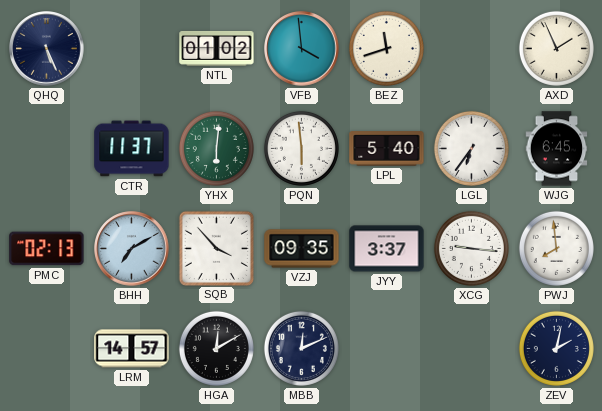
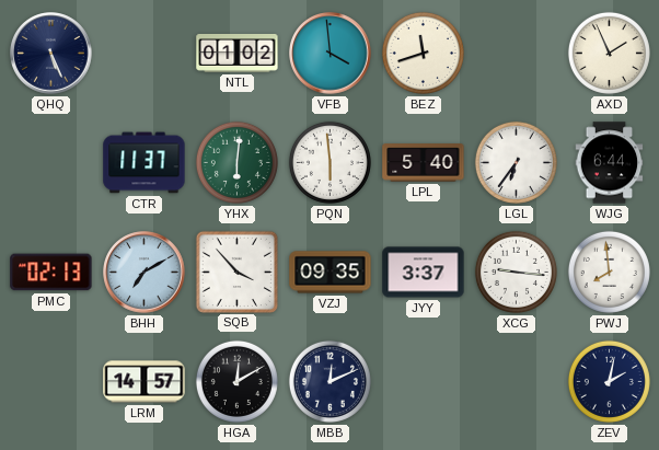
WJG: 6:45 -> 6:44 (610, 163)
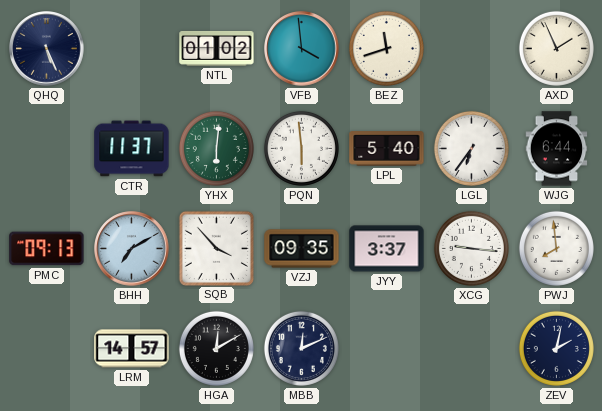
PMC: 02:13 -> 09:13 (47, 249)
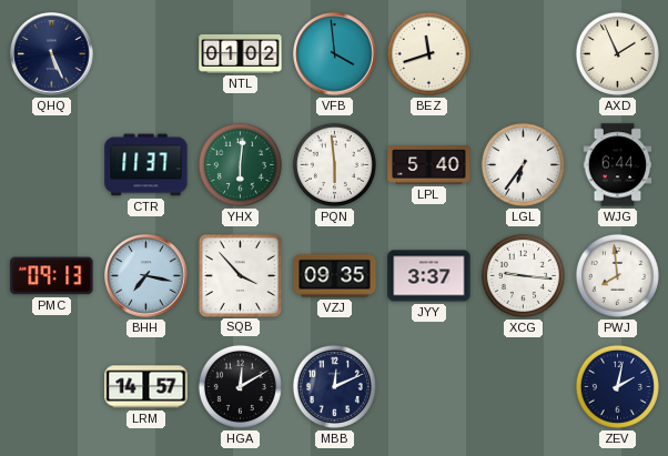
BHH: 7:10 -> 7:17 (146, 276)
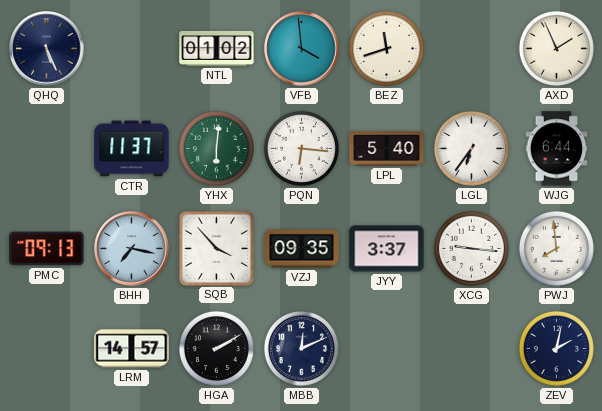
PQN: 5:59 -> 6:16 (301, 148)
HGA: 12:10 -> 2:10 (216, 348)
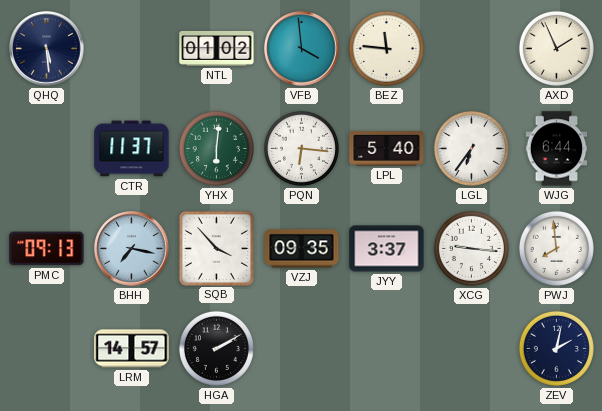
QHQ: 5:26 -> 5:29 (47, 49)
BEZ: 11:42 -> 11:46 (386, 48)
MBB: 12:11 -> none (301, 348)
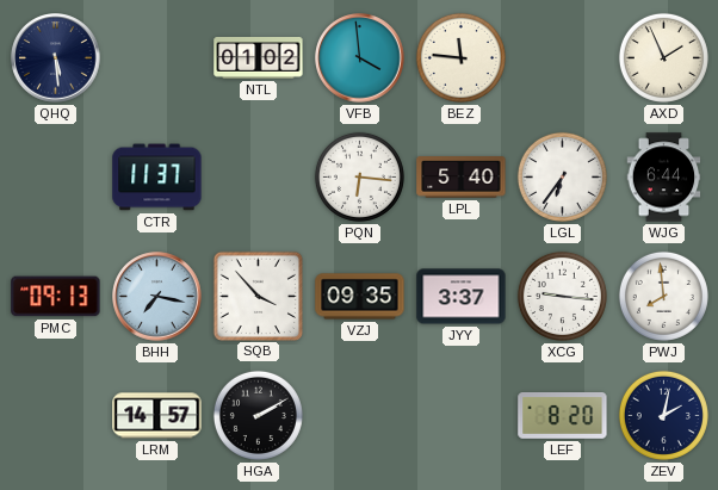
YHX: 6:01 -> none (216, 148)
LEF: none -> 8:20 (563, 416)
